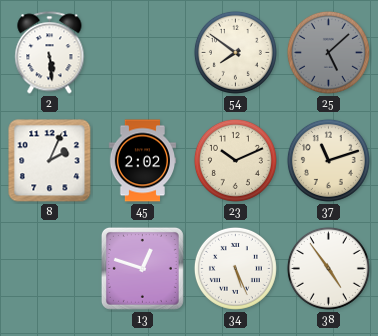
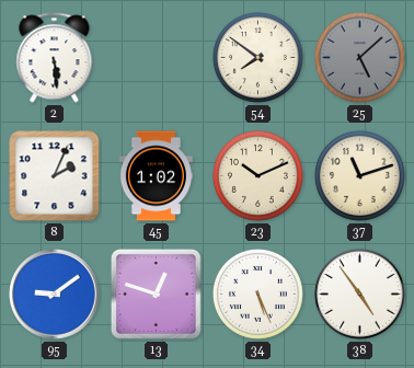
45: 2:02 -> 1:02 (156, 176)
95: none -> 9:09 (55, 295)
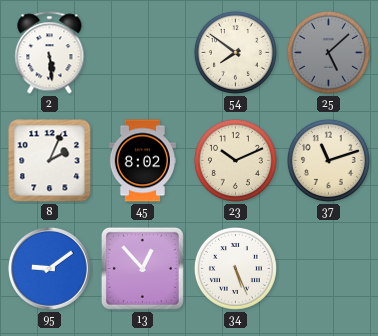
45: 1:02 -> 8:02 (142, 161)
13: 12:48 -> 12:53 (142, 268)
38: 4:54 -> none (359, 294)
